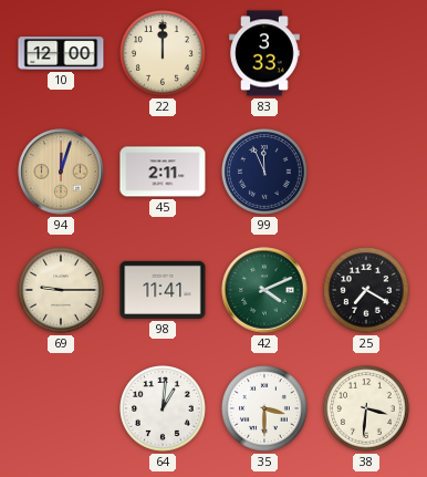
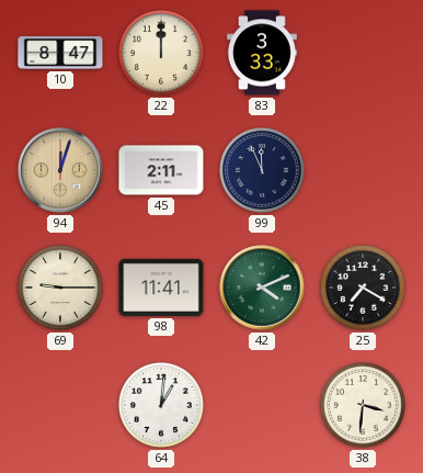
10: 12:00 -> 8:47 (60, 53)
35: 3:30 -> none (265, 409)
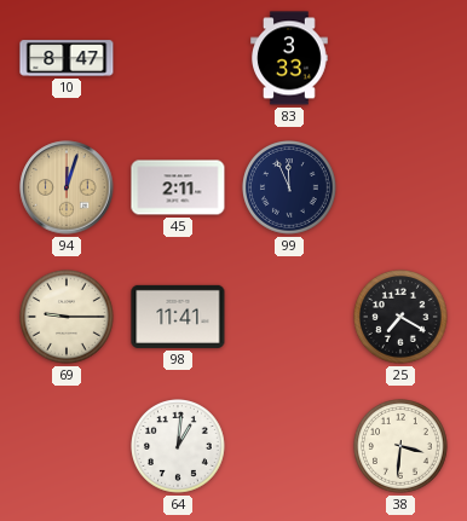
22: 12:00 -> none (162, 54)
42: 4:11 -> none (262, 288)
